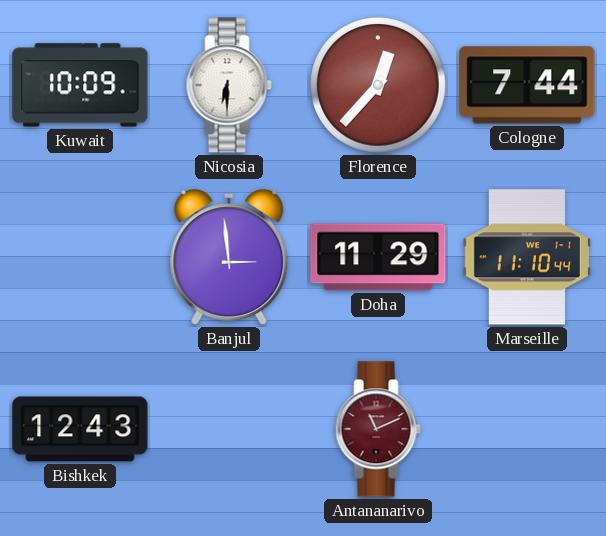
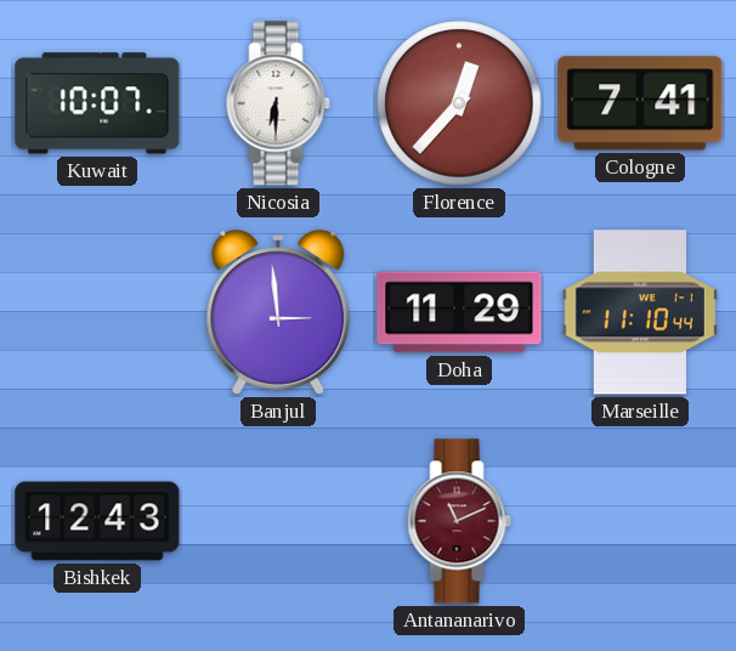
Kuwait: 10:09 -> 10:07 (97, 103)
Cologne: 7:44 -> 7:41 (640, 103)
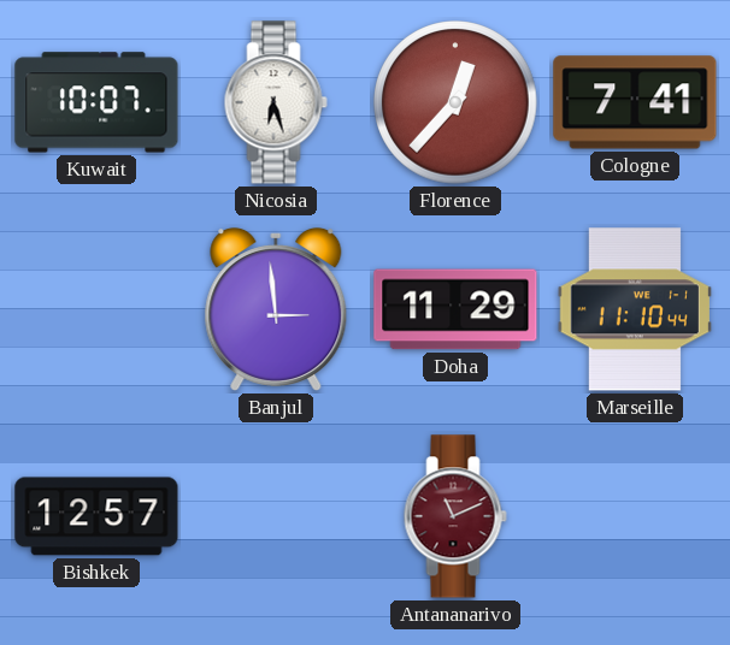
Nicosia: 6:30 -> 6:27 (276, 102)
Bishkek: 12:43 -> 12:57 (96, 516)
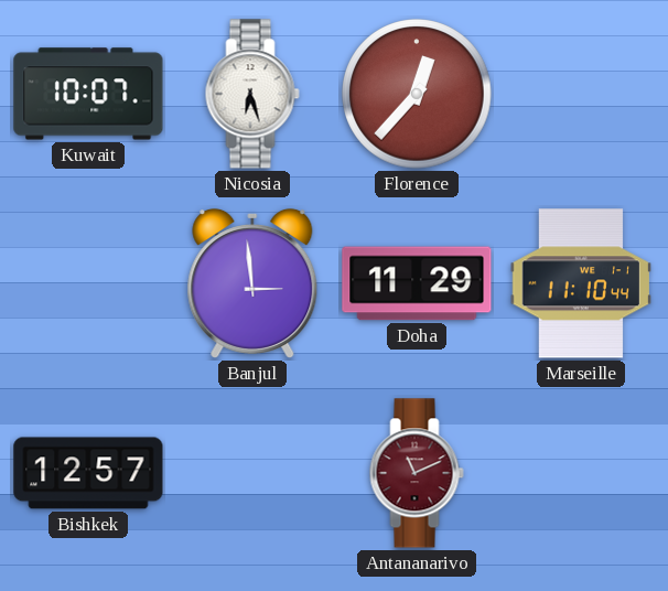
Cologne: 7:41 -> none (635, 102)
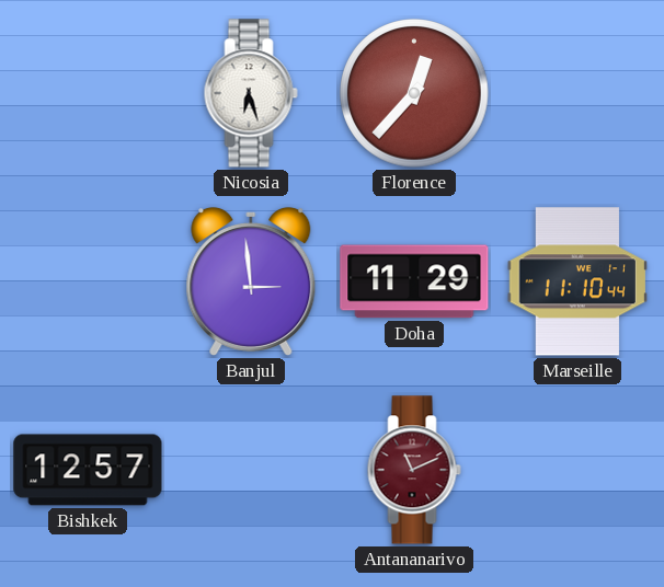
Kuwait: 10:07 -> none (88, 94)
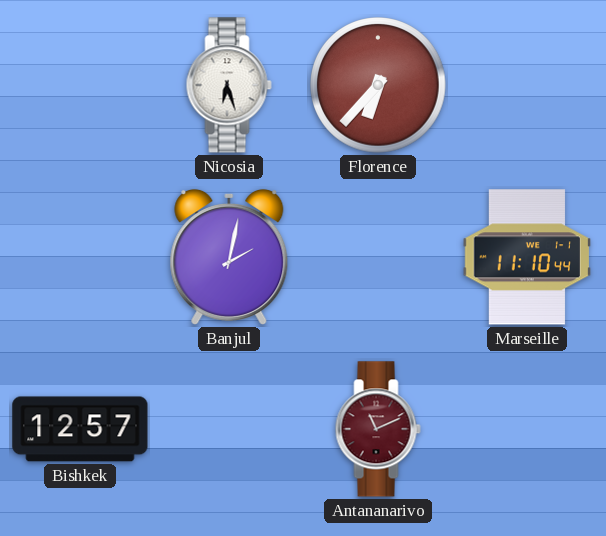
Florence: 12:37 -> 6:37 (378, 85)
Banjul: 2:59 -> 2:02 (229, 257)
Doha: 11:29 -> none (414, 281)
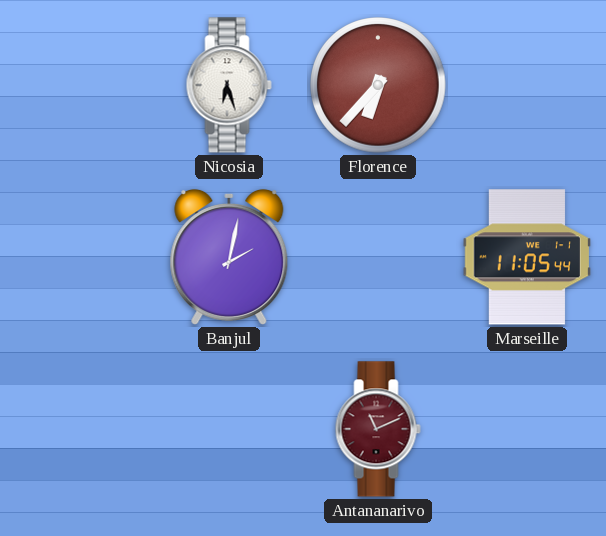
Marseille: 11:10 -> 11:05 (526, 257)
Bishkek: 12:57 -> none (80, 429)
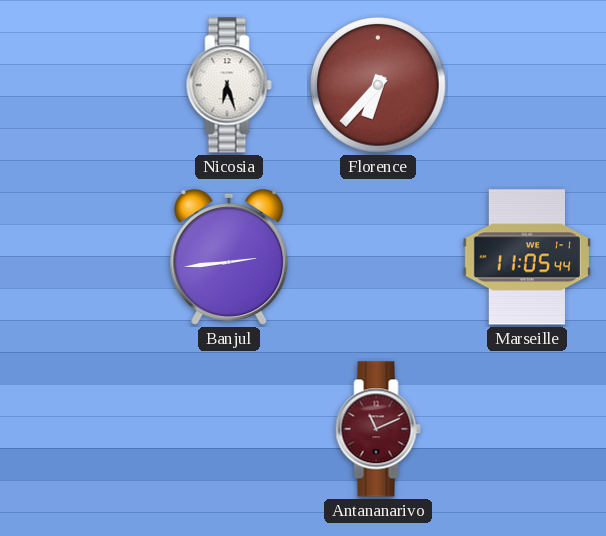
Banjul: 2:02 -> 2:44 (229, 257)
